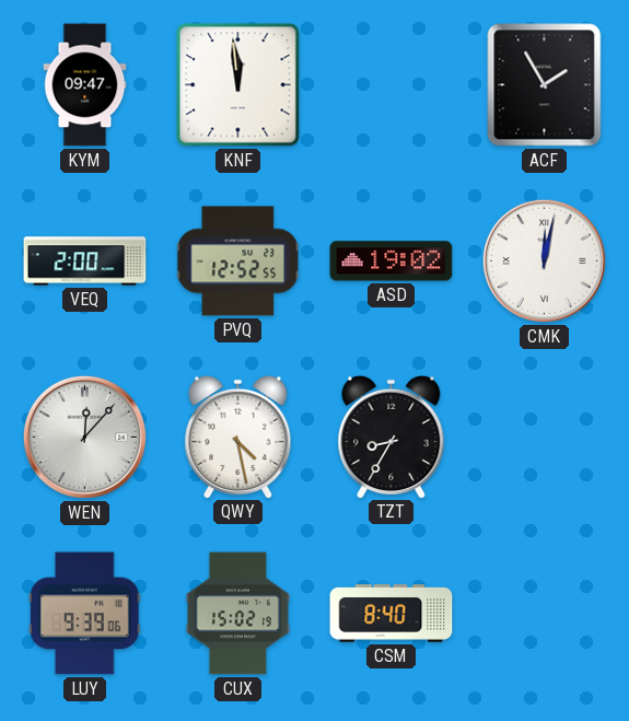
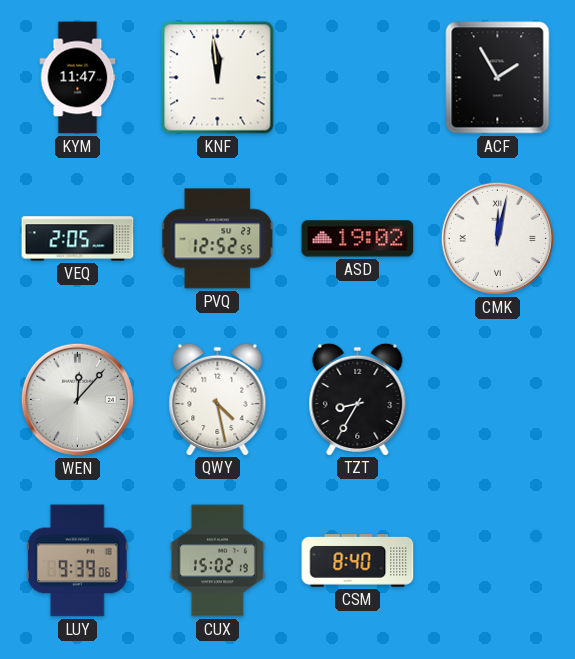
KYM: 09:47 -> 11:47 (78, 78)
VEQ: 2:00 -> 2:05 (78, 239)
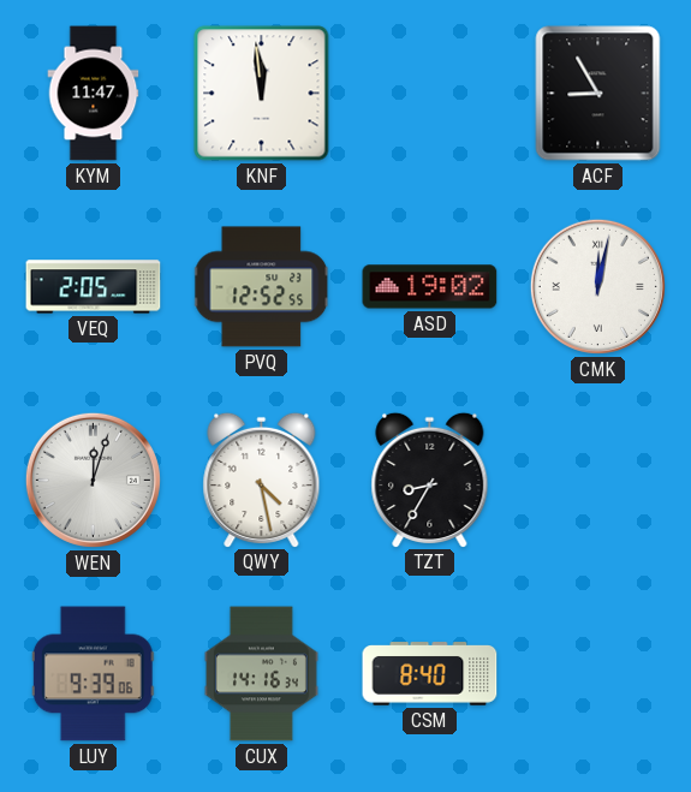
ACF: 1:55 -> 8:55 (598, 94)
WEN: 12:07 -> 12:03 (93, 480)
CUX: 15:02 -> 14:16 (261, 674)
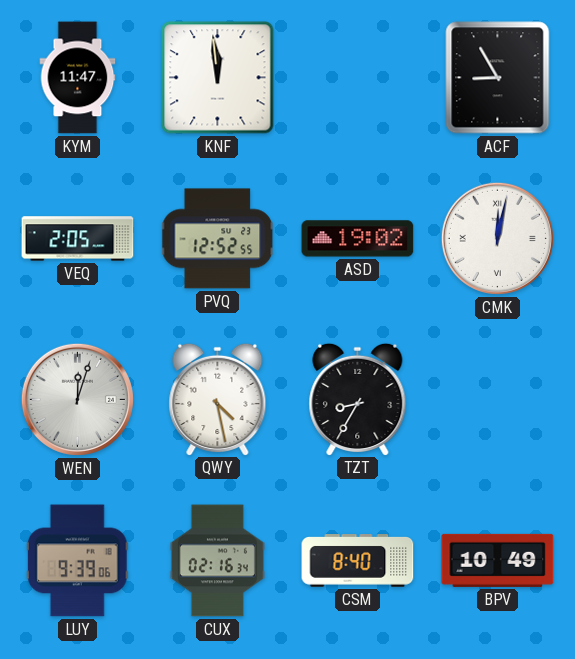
CUX: 14:16 -> 02:16 (217, 561)
BPV: none -> 10:49 (498, 560)
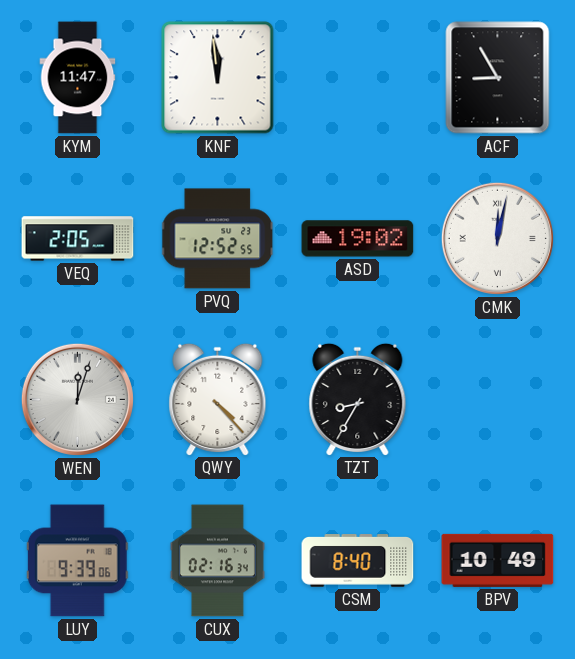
QWY: 4:28 -> 4:23 (218, 399)
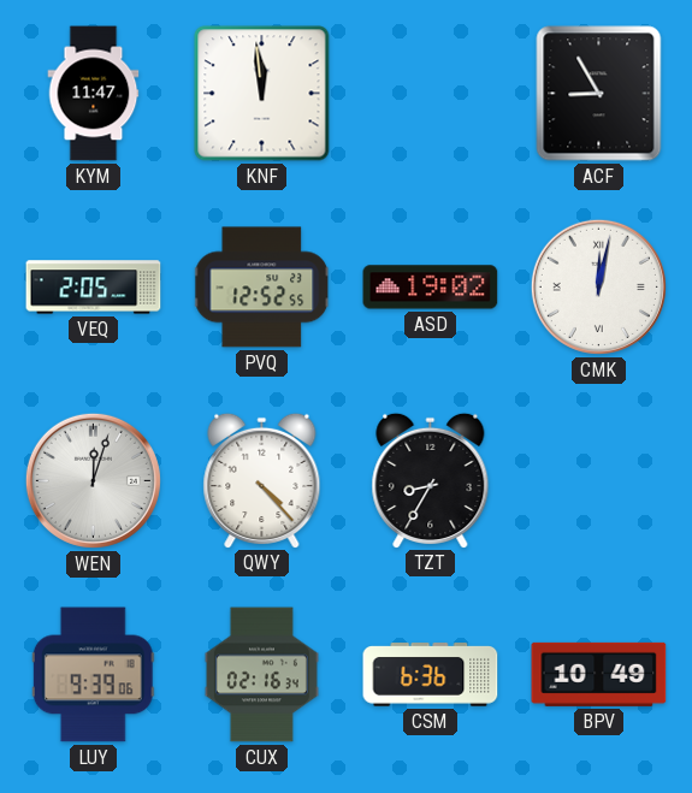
CSM: 8:40 -> 6:36 (431, 675)
